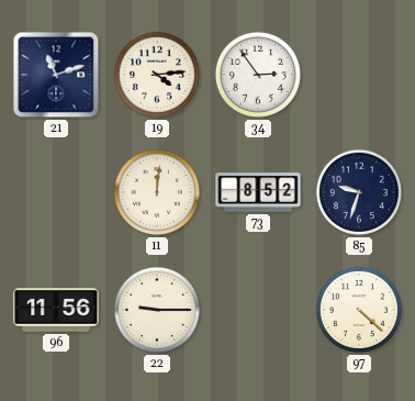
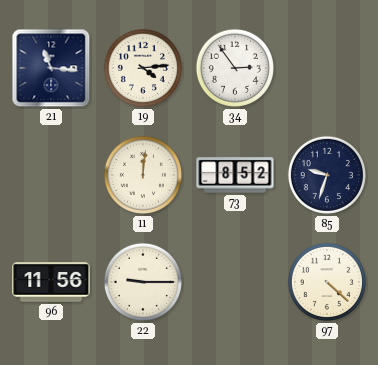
21: 11:12 -> 11:16 (51, 68)
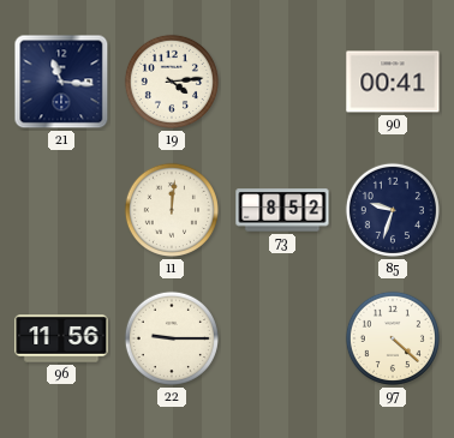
34: 2:54 -> none (235, 68)
90: none -> 00:41 (393, 82)
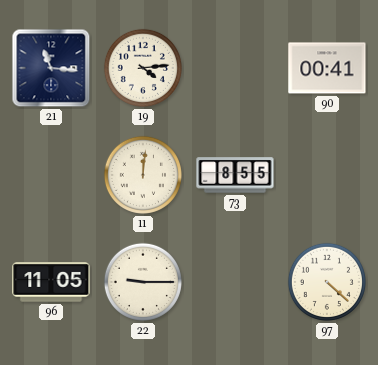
73: 8:52 -> 8:55 (235, 175)
85: 9:33 -> none (393, 210)
96: 11:56 -> 11:05 (51, 282)
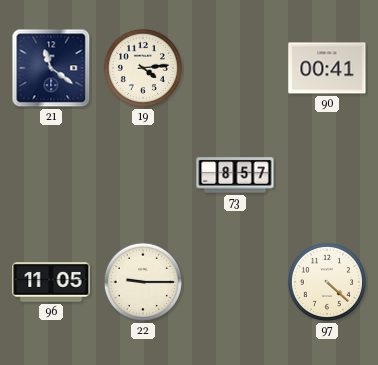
21: 11:16 -> 11:21 (51, 68)
11: 12:01 -> none (143, 175)
73: 8:55 -> 8:57 (235, 175)
